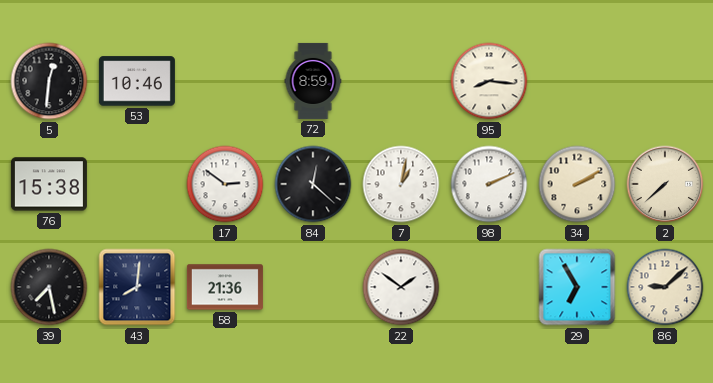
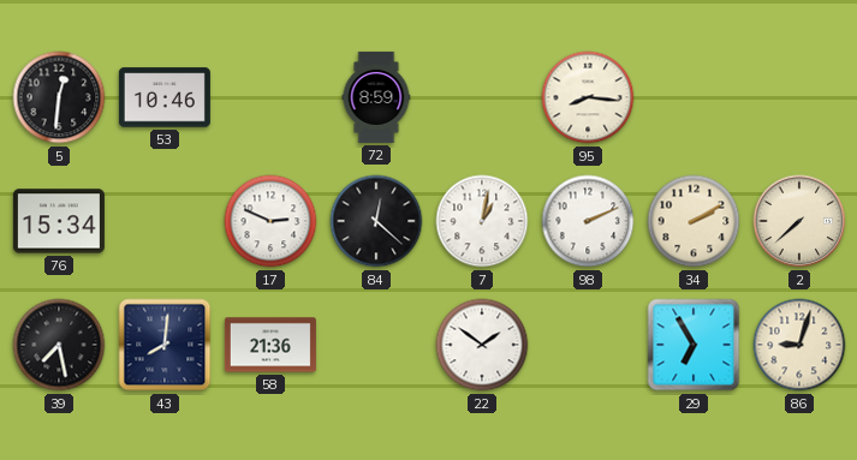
76: 15:38 -> 15:34 (59, 221)
17: 2:51 -> 2:49 (270, 221)
86: 9:08 -> 9:03 (799, 345)
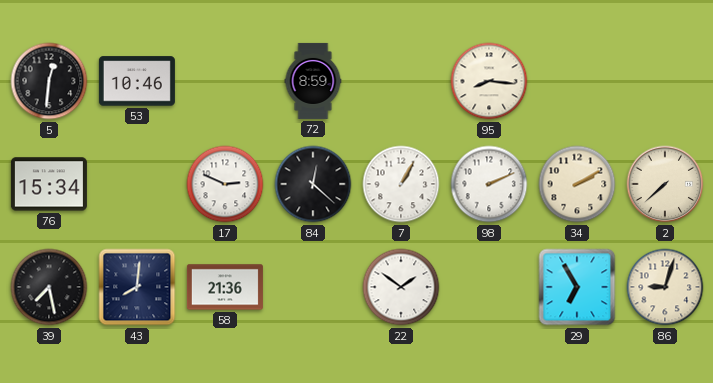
7: 1:02 -> 1:05 (401, 184)
